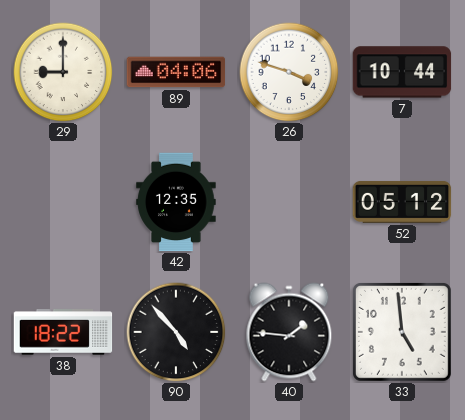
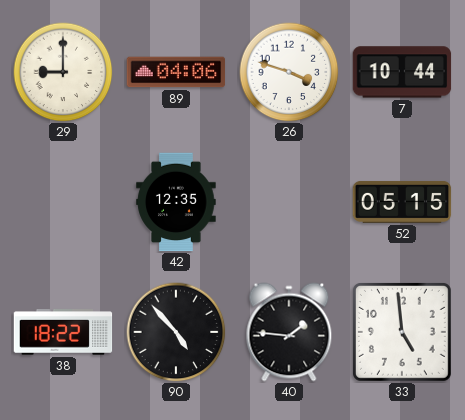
52: 05:12 -> 05:15 (402, 202)
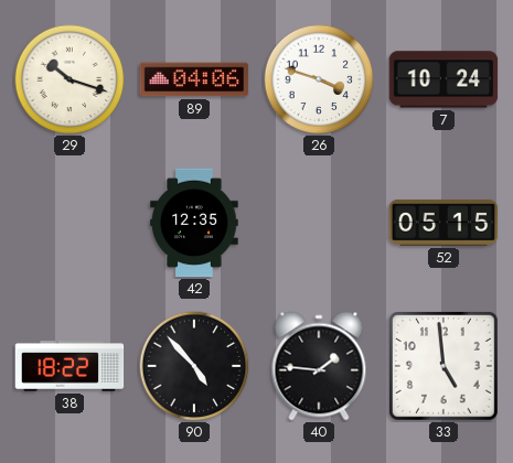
29: 9:00 -> 10:18 (70, 79)
7: 10:44 -> 10:24 (443, 79)
